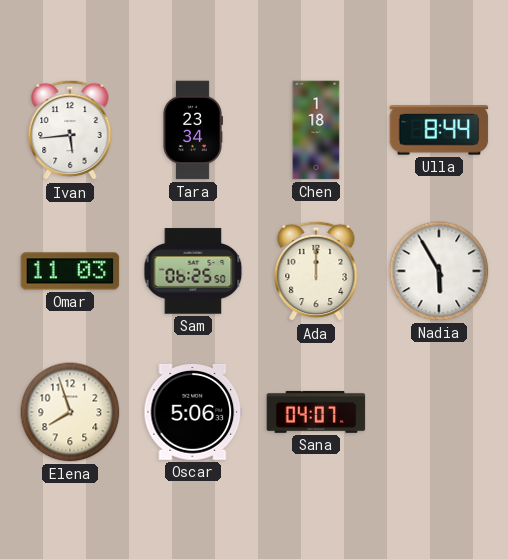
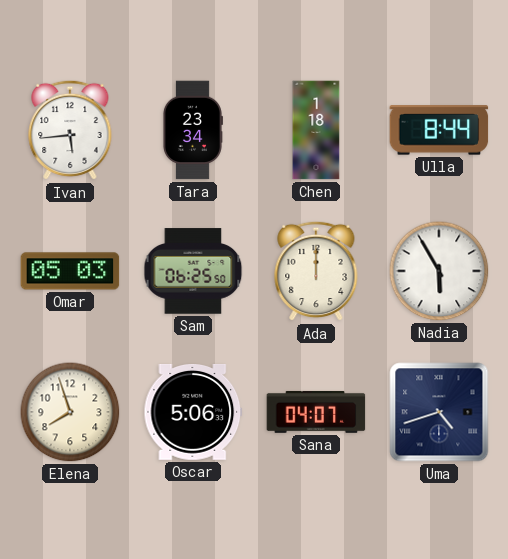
Omar: 11:03 -> 05:03 (70, 271)
Uma: none -> 4:42 (439, 412)
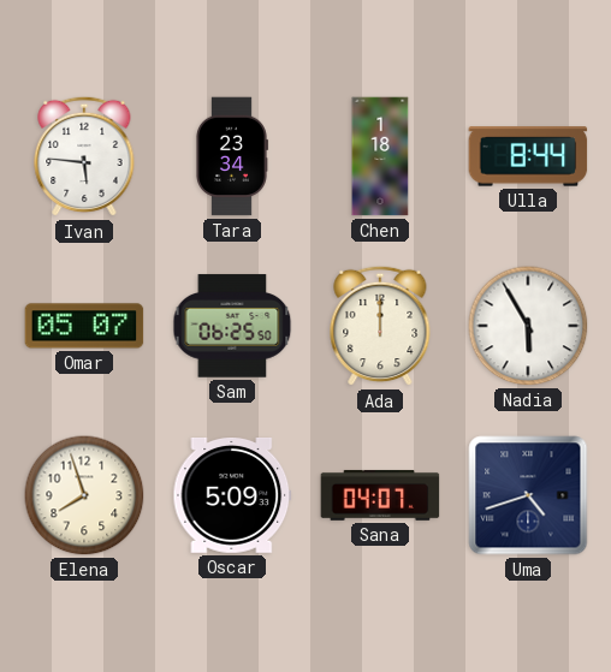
Ivan: 5:44 -> 5:46 (84, 156)
Omar: 05:03 -> 05:07 (84, 326)
Oscar: 5:06 -> 5:09 (232, 496)
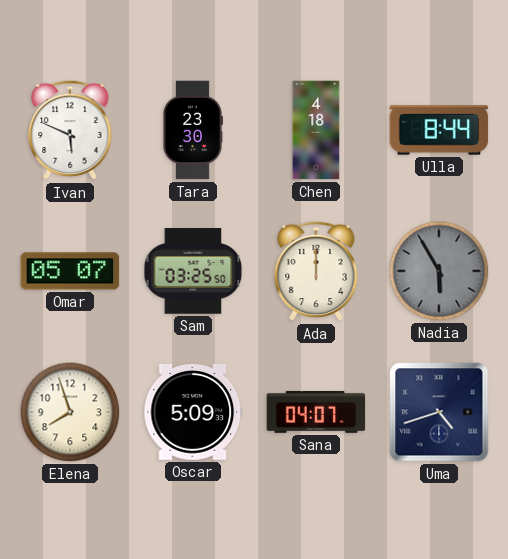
Ivan: 5:46 -> 5:49 (70, 130)
Tara: 23:34 -> 23:30 (192, 130)
Chen: 1:18 -> 4:18 (316, 130)
Sam: 06:25 -> 03:25 (193, 271)
Nadia dial: white -> grey (439, 271)
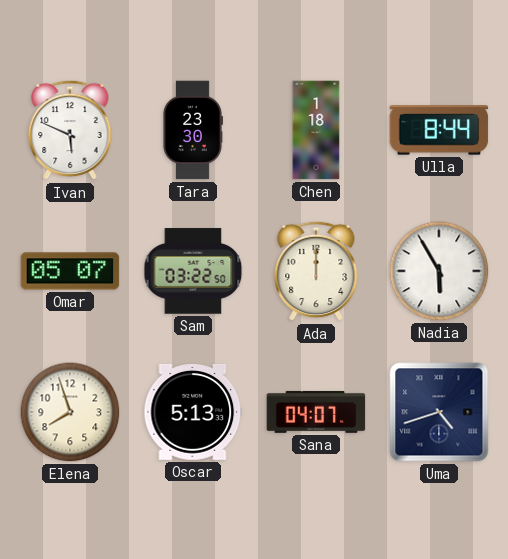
Chen: 4:18 -> 1:18 (316, 130)
Sam: 03:25 -> 03:22 (193, 271)
Nadia dial: grey -> white (439, 271)
Oscar: 5:09 -> 5:13 (193, 413)
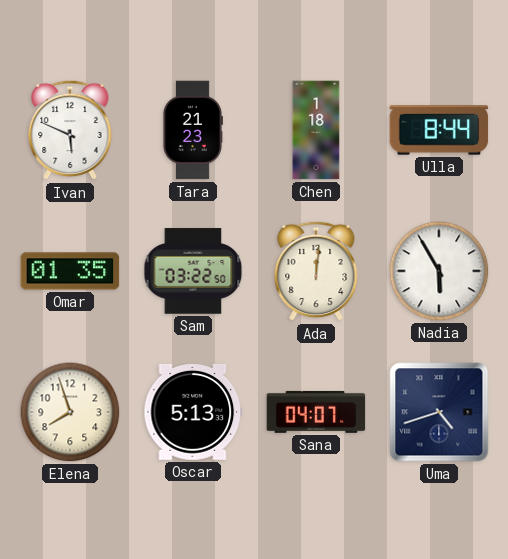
Tara: 23:30 -> 21:23 (192, 130)
Omar: 05:07 -> 01:35 (70, 271)
Ada: 12:00 -> 12:01 (316, 271)
